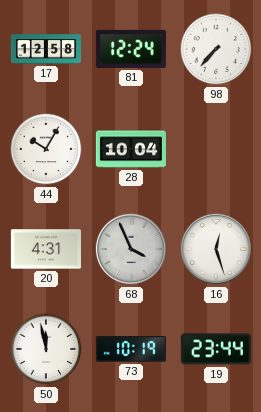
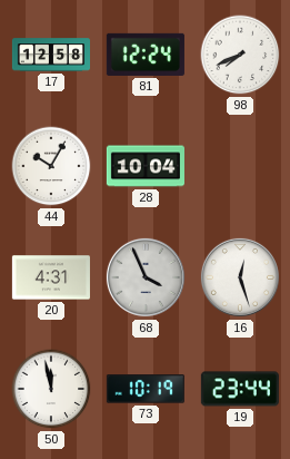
98: 7:37 -> 7:41 (240, 55)
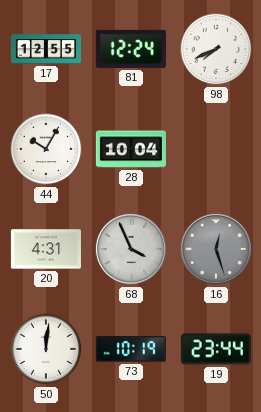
17: 12:58 -> 12:55 (45, 49)
16 dial: white -> grey (216, 249)
50: 11:58 -> 12:01 (46, 349)
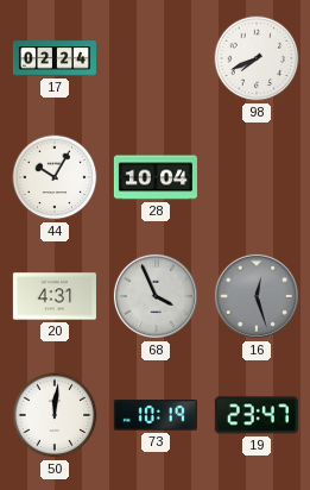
17: 12:55 -> 02:24 (53, 58)
81: 12:24 -> none (131, 49)
19: 23:44 -> 23:47 (257, 415)
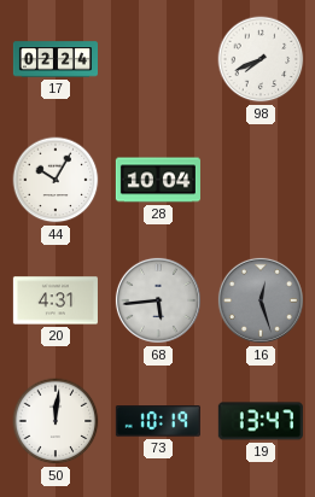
68: 3:56 -> 5:44 (158, 300)
19: 23:47 -> 13:47 (261, 421)
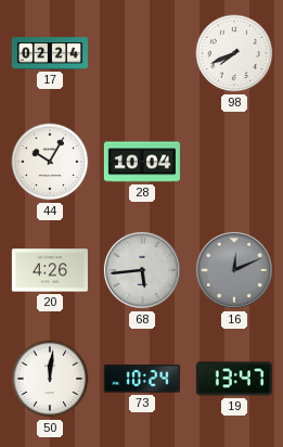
20: 4:31 -> 4:26 (50, 270)
16: 12:27 -> 12:11 (234, 270)
73: 10:19 -> 10:24 (142, 380)
